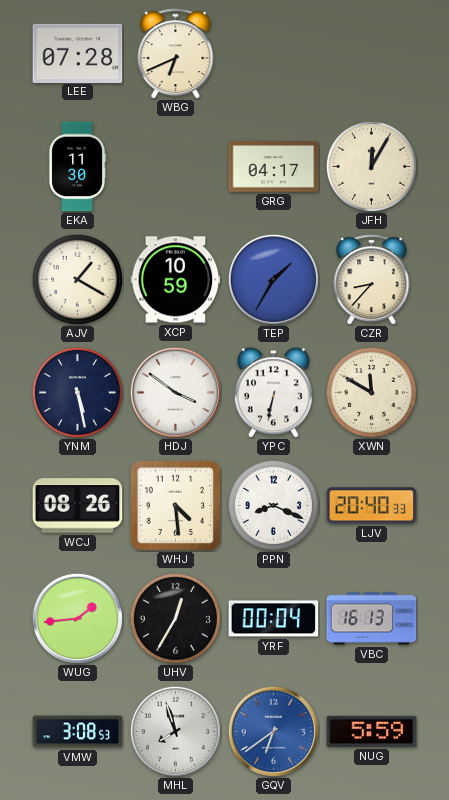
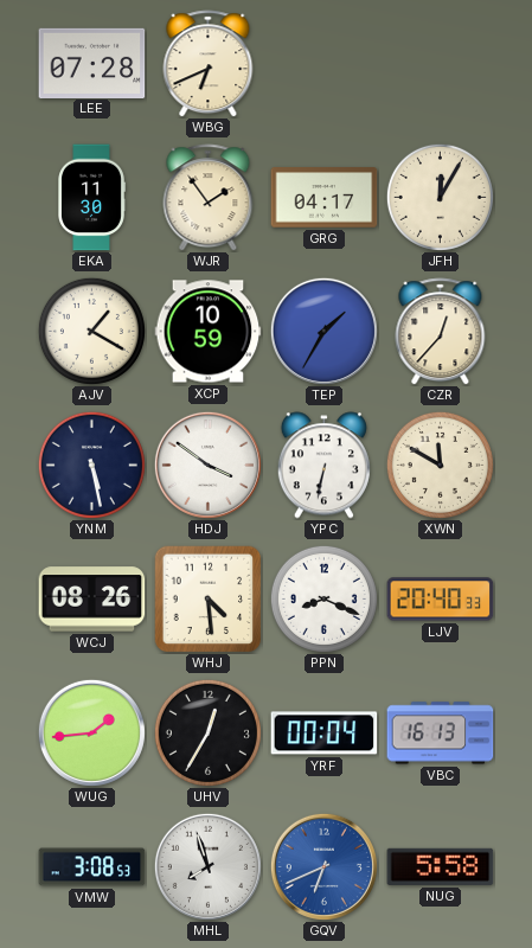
WJR: none -> 1:54 (209, 198)
CZR: 8:37 -> 12:37 (441, 332)
GQV: 6:39 -> 6:41 (323, 866)
NUG: 5:59 -> 5:58 (441, 866)
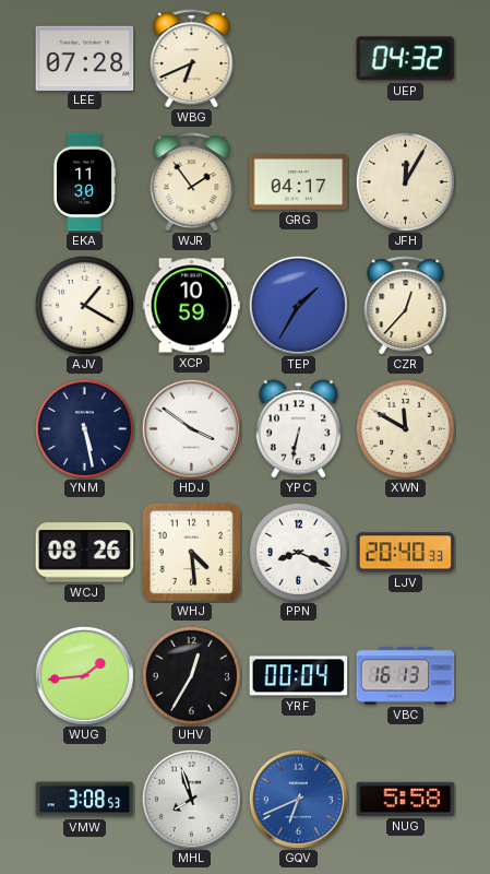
UEP: none -> 04:32 (406, 59)
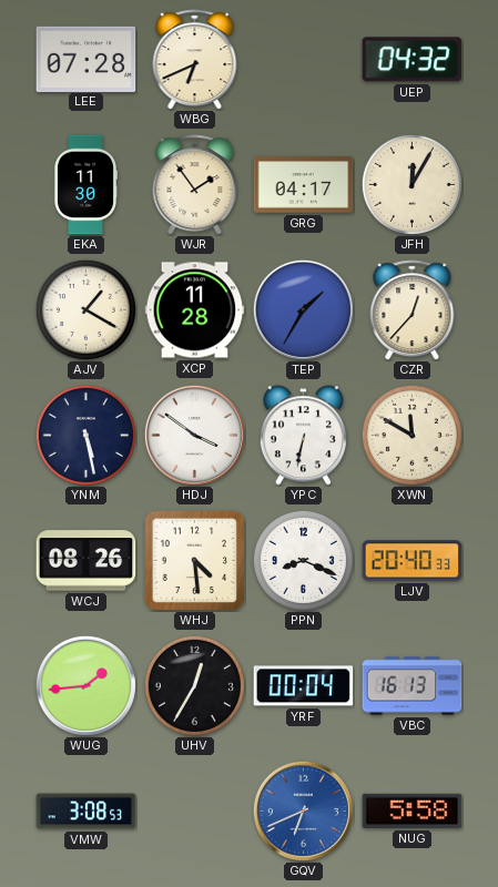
XCP: 10:59 -> 11:28 (195, 310)
MHL: 7:57 -> none (191, 799)
